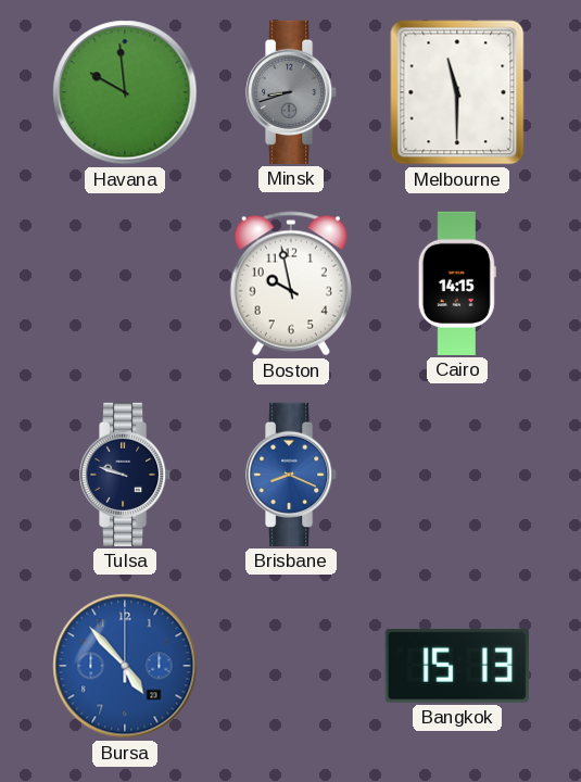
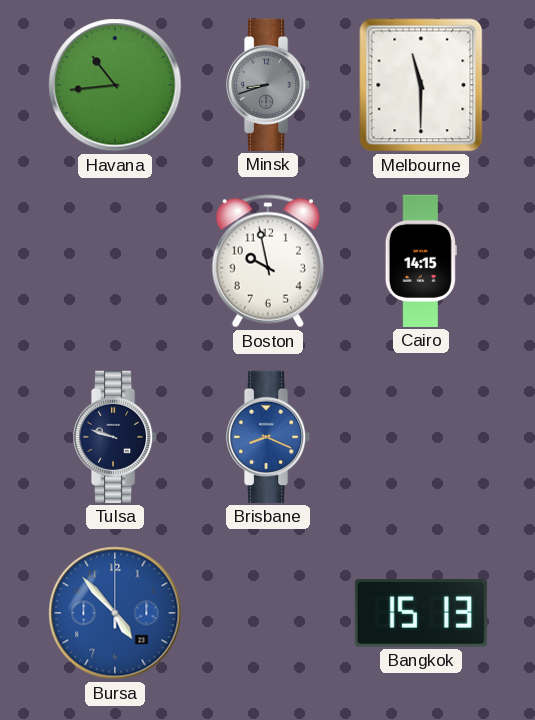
Havana: 9:59 -> 10:44 (115, 85)
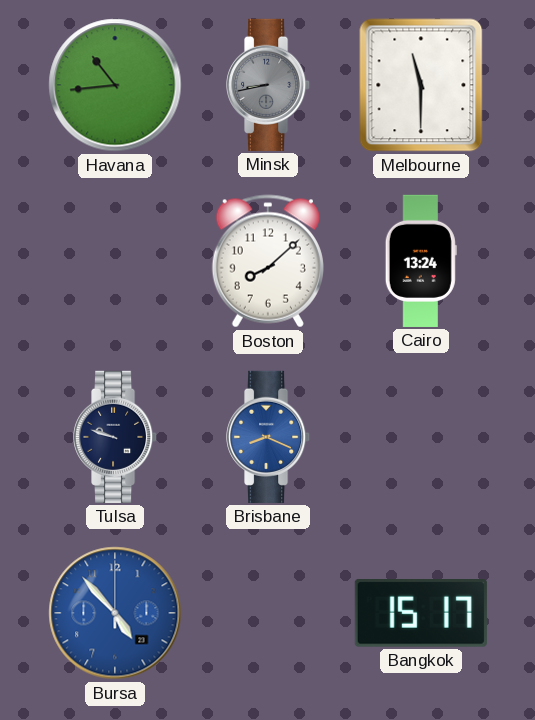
Minsk: 8:42 -> 8:43 (269, 85)
Boston: 9:58 -> 8:08 (268, 261)
Cairo: 14:15 -> 13:24 (421, 261)
Bangkok: 15:13 -> 15:17 (421, 613)
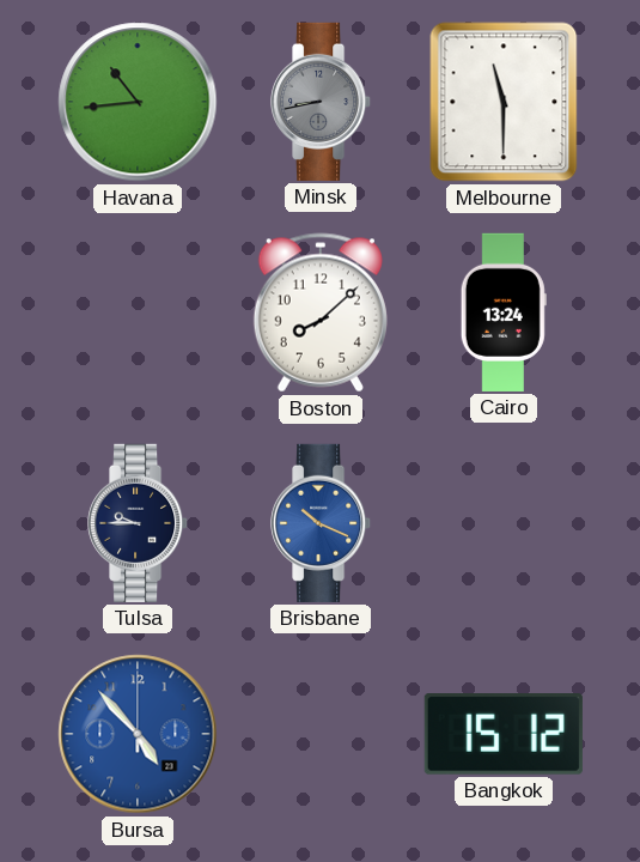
Tulsa: 9:48 -> 9:45 (139, 523)
Brisbane: 8:19 -> 10:19 (322, 523)
Bangkok: 15:17 -> 15:12 (504, 734)
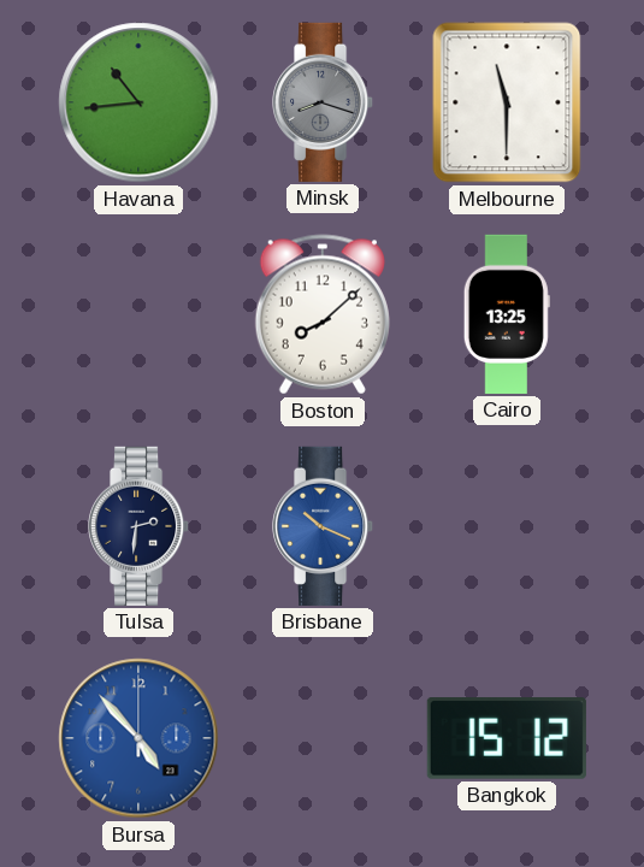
Minsk: 8:43 -> 8:18 (324, 102)
Cairo: 13:24 -> 13:25 (507, 314)
Tulsa: 9:45 -> 2:31 (140, 526)
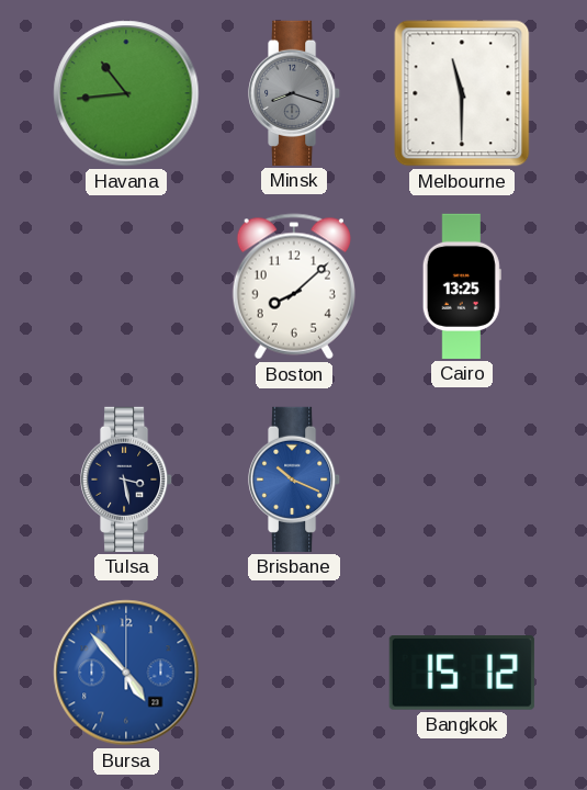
Tulsa: 2:31 -> 3:28 (127, 479)
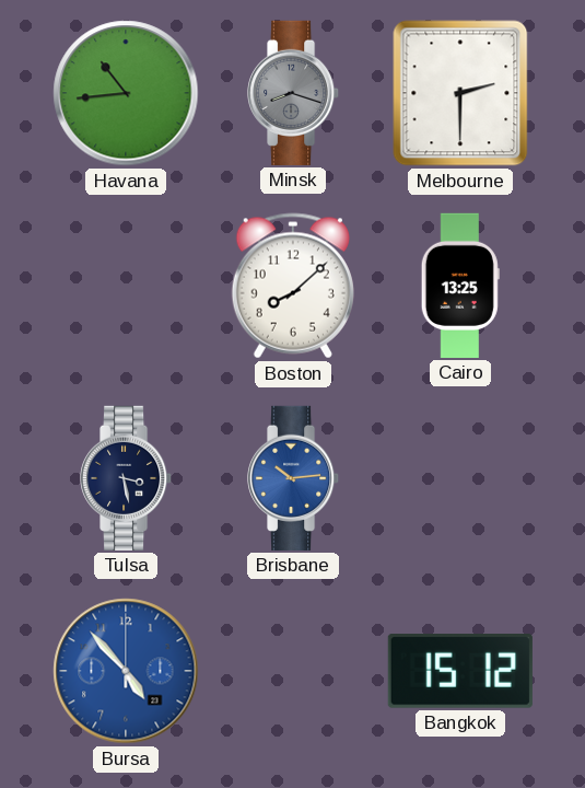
Melbourne: 11:30 -> 2:30 (460, 93)
Brisbane: 10:19 -> 10:14 (294, 478)
